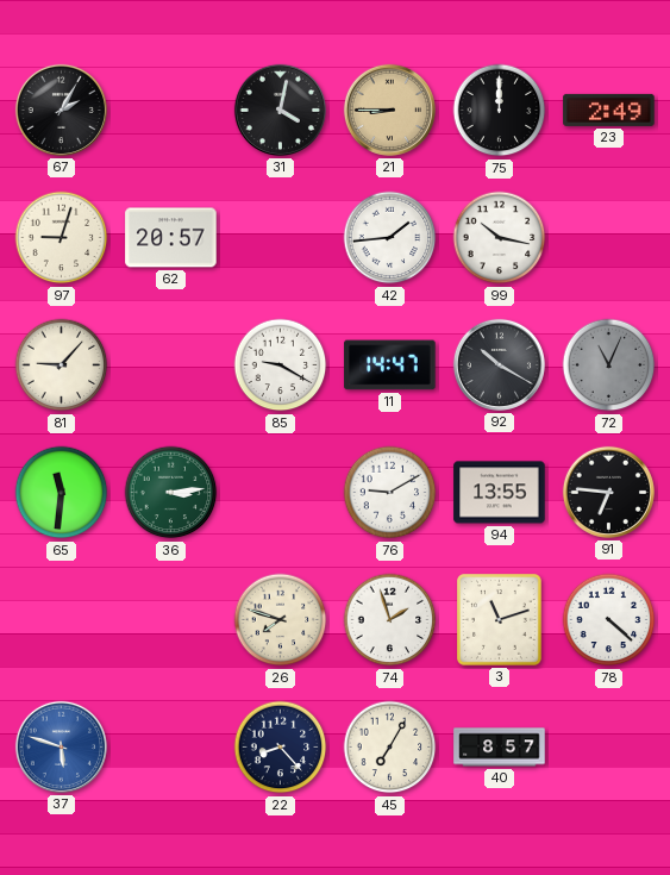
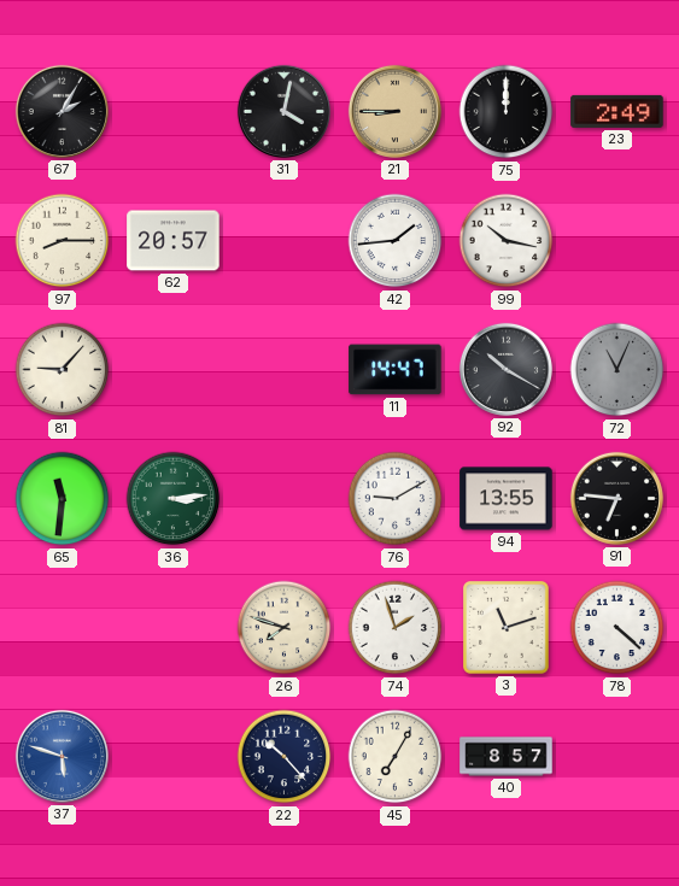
97: 9:03 -> 8:15 (63, 241)
85: 9:20 -> none (281, 365)
22: 8:23 -> 10:23 (285, 757)
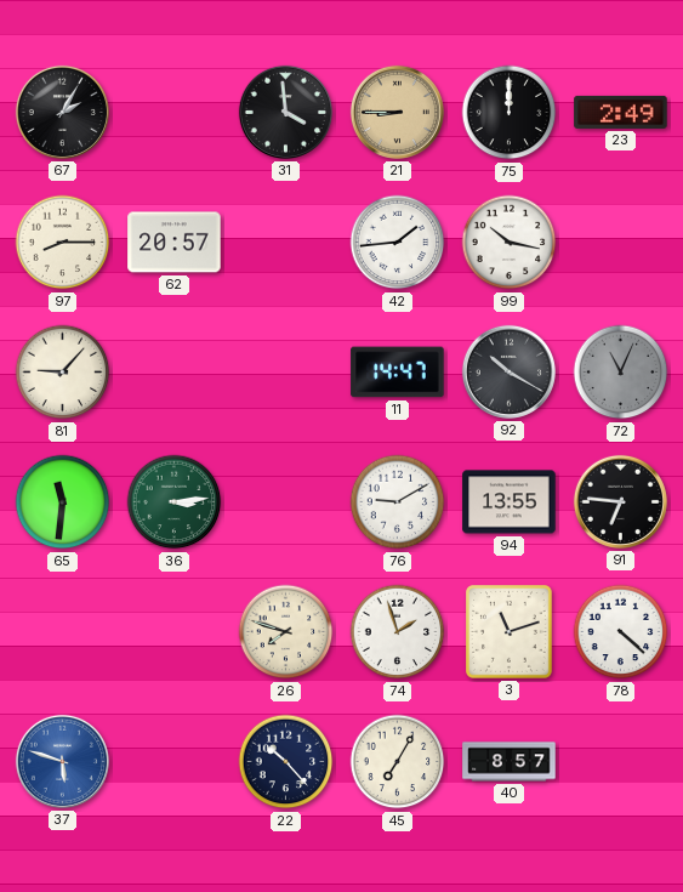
31: 4:02 -> 3:59 (285, 112)
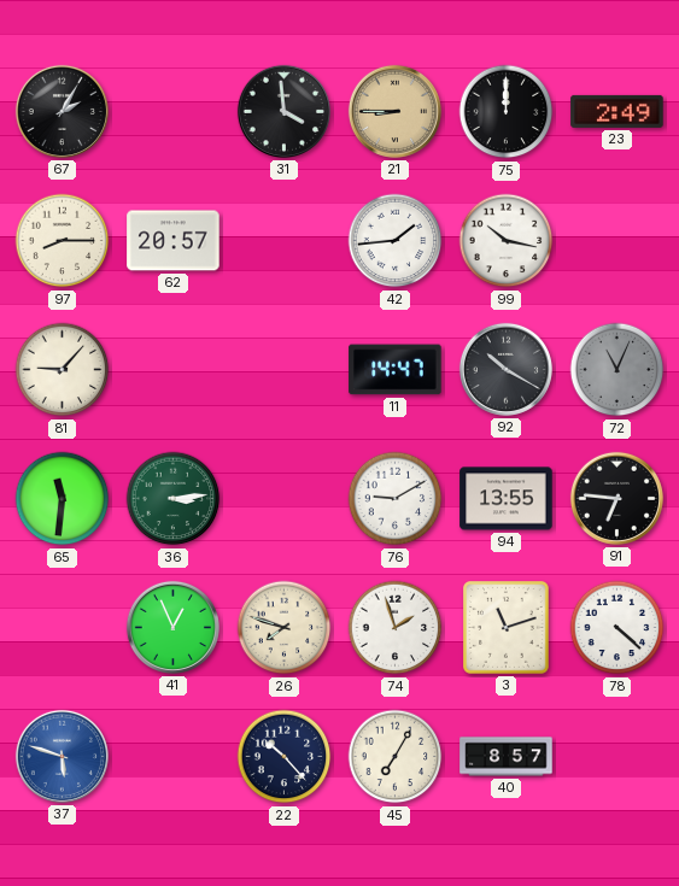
41: none -> 12:56 (172, 627)
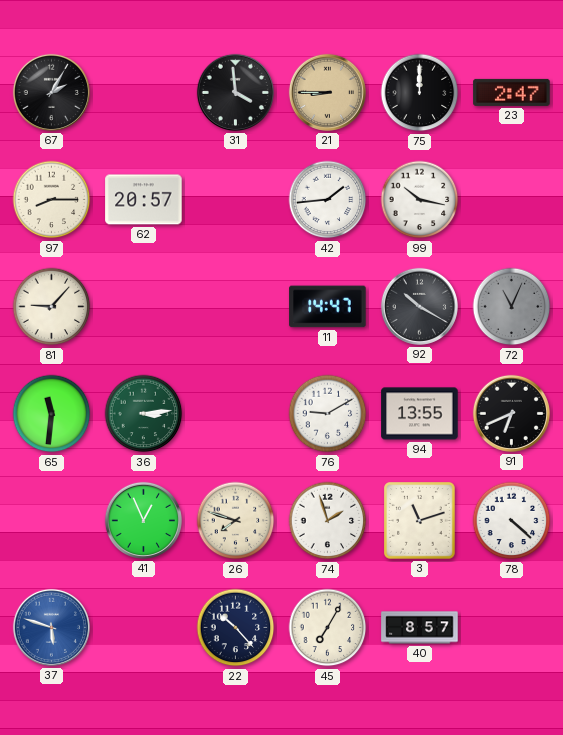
23: 2:49 -> 2:47 (512, 92)
91: 6:46 -> 6:41 (511, 413)
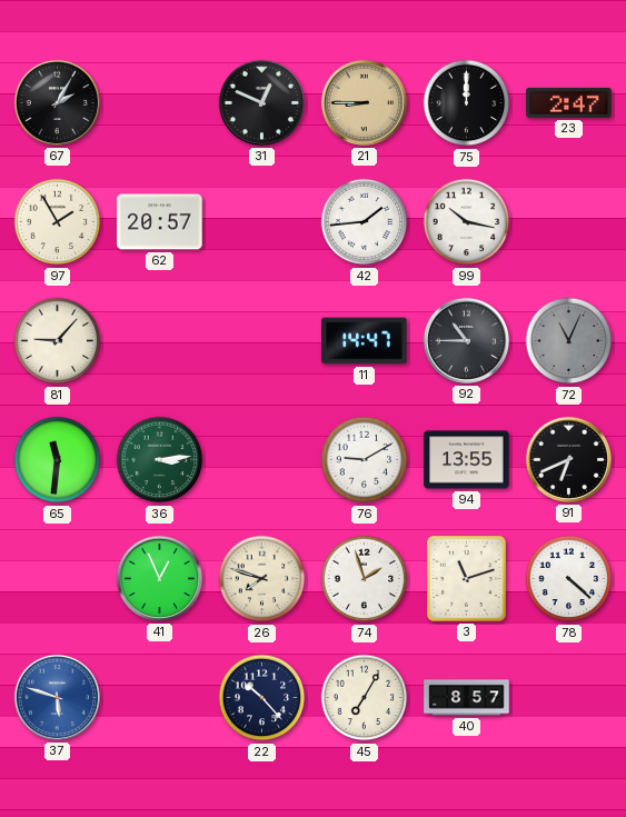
31: 3:59 -> 12:49 (261, 102)
97: 8:15 -> 1:55 (58, 222)
92: 10:20 -> 10:45 (466, 340)
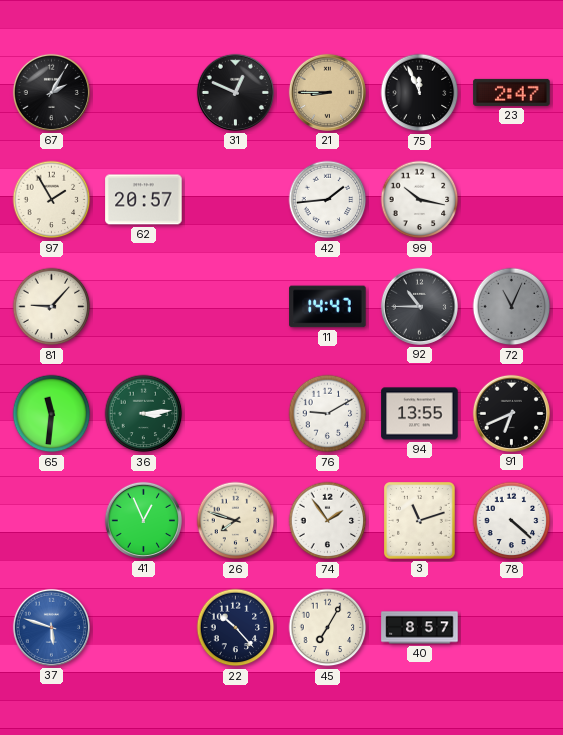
75: 12:00 -> 11:56 (420, 93)
74: 1:57 -> 1:54 (328, 521)
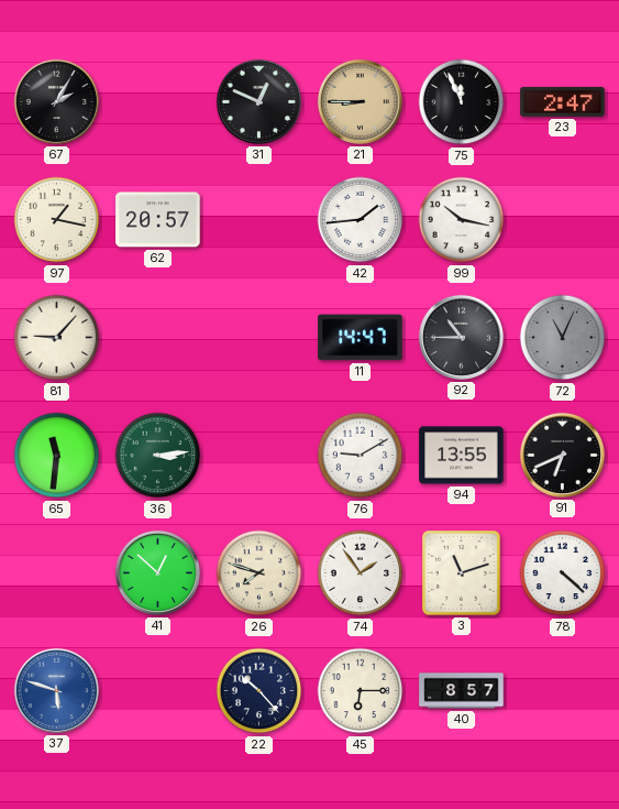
97: 1:55 -> 1:17 (57, 220)
41: 12:56 -> 12:52 (157, 572)
45: 7:05 -> 6:15 (361, 691)
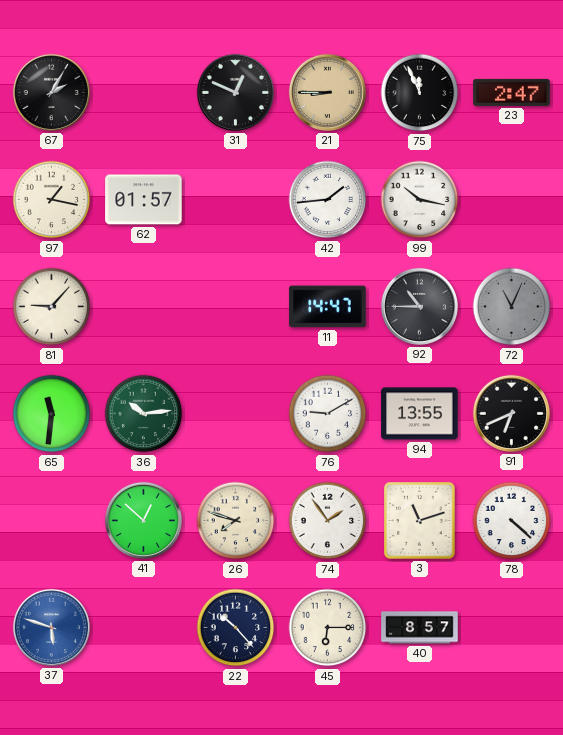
62: 20:57 -> 01:57 (144, 200)
36: 3:14 -> 10:14 (144, 414)
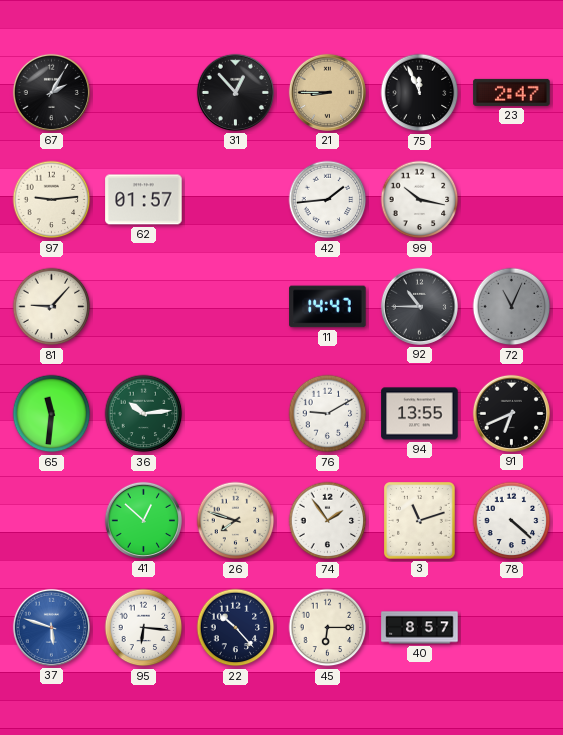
31: 12:49 -> 12:53 (235, 92)
97: 1:17 -> 9:14 (52, 200)
95: none -> 6:16 (144, 628)
